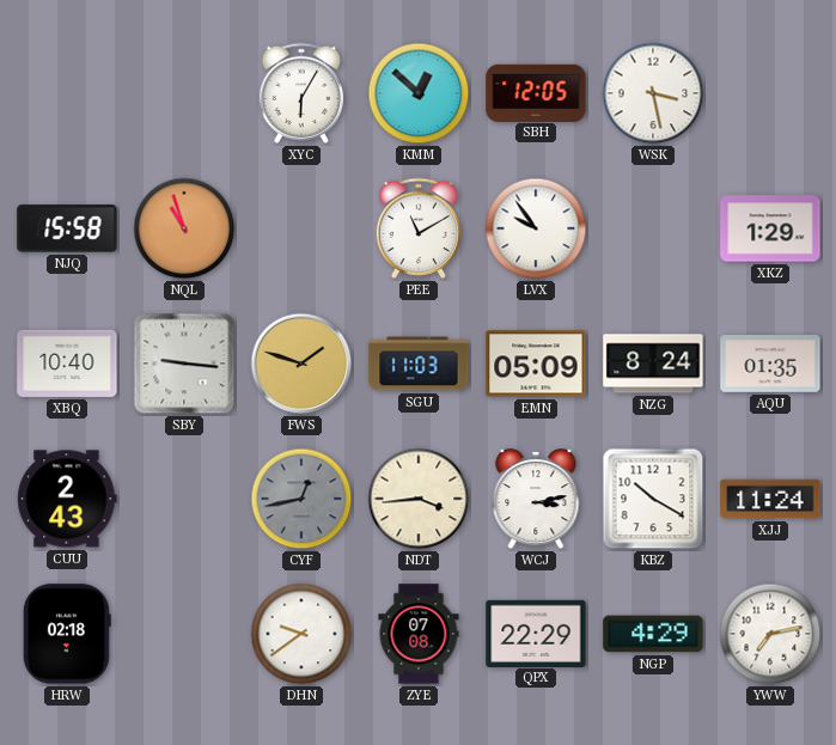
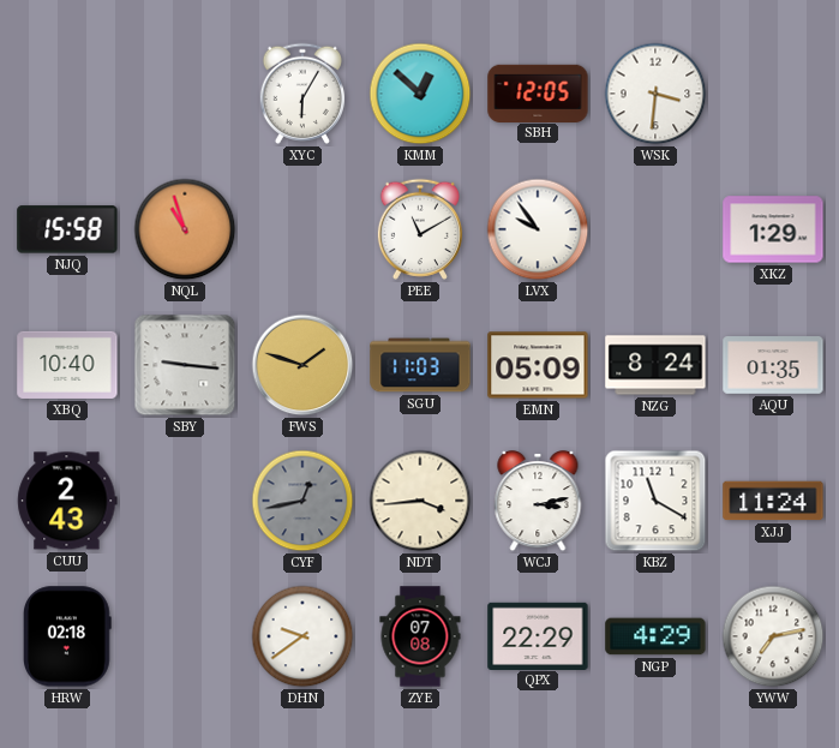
WSK: 3:28 -> 3:31 (655, 94)
KBZ: 10:20 -> 11:20 (655, 501)
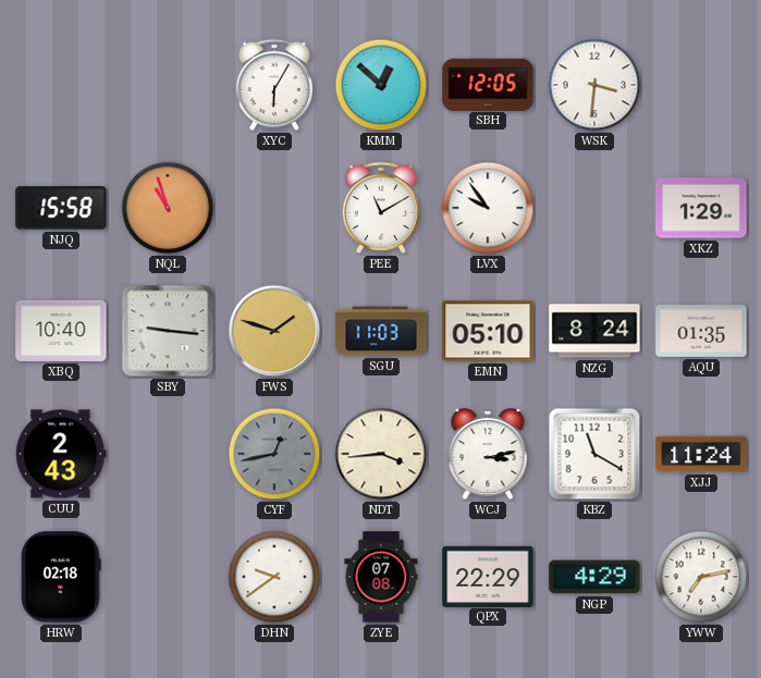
EMN: 05:09 -> 05:10 (488, 331)
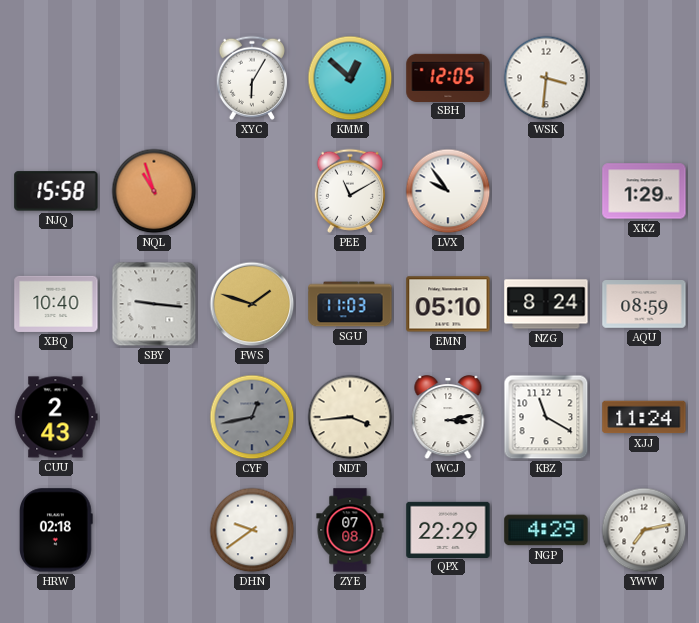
AQU: 01:35 -> 08:59 (644, 305)
